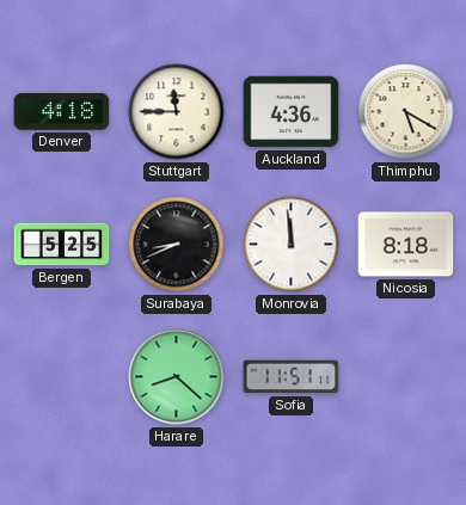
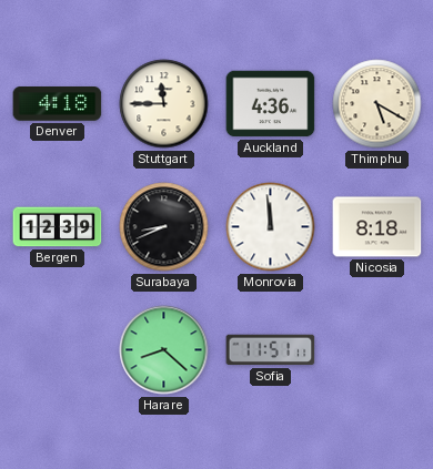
Bergen: 5:25 -> 12:39 (58, 227)
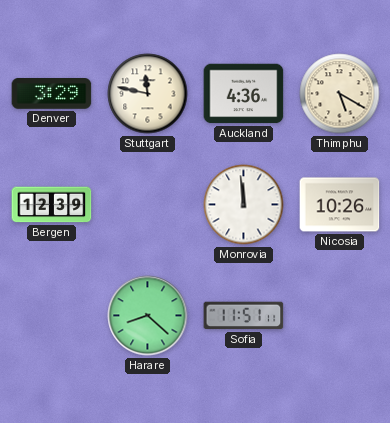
Denver: 4:18 -> 3:29 (52, 94)
Stuttgart: 11:45 -> 11:47 (148, 94)
Surabaya: 8:41 -> none (164, 227)
Nicosia: 8:18 -> 10:26 (340, 205)
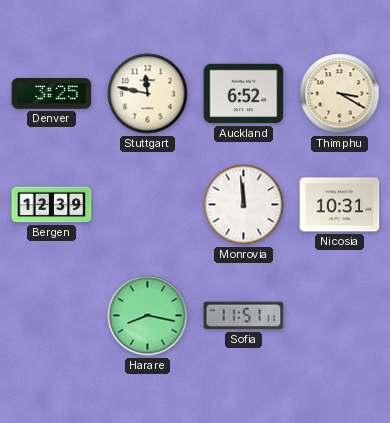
Denver: 3:29 -> 3:25 (52, 94)
Auckland: 4:36 -> 6:52 (244, 94)
Thimphu: 5:20 -> 3:20 (340, 94)
Nicosia: 10:26 -> 10:31 (340, 205)
Harare: 8:22 -> 8:17 (148, 316)
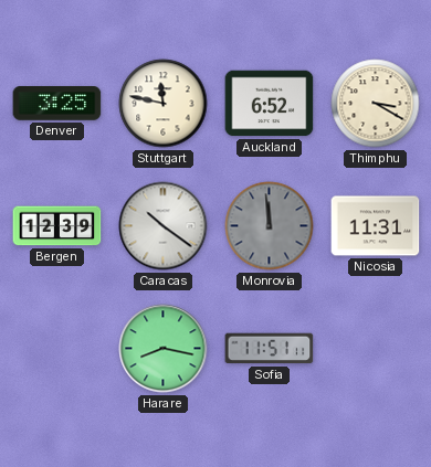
Caracas: none -> 10:21 (164, 226)
Monrovia dial: white -> grey (270, 226)
Nicosia: 10:31 -> 11:31 (376, 226)
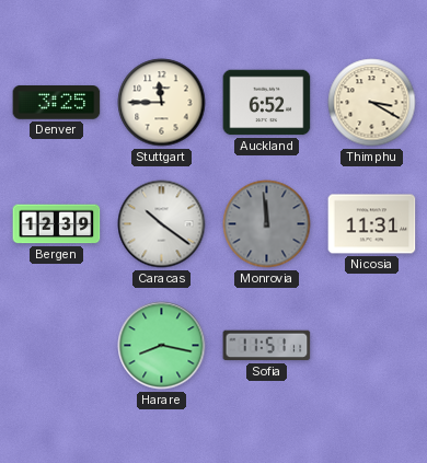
Stuttgart: 11:47 -> 11:45 (162, 103)
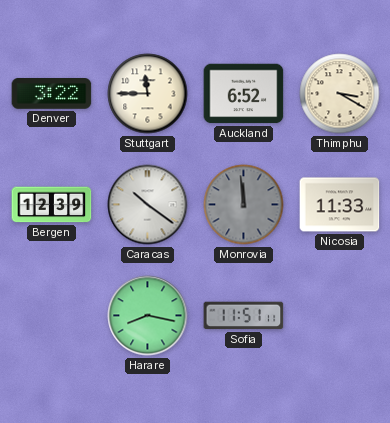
Denver: 3:25 -> 3:22 (52, 94)
Nicosia: 11:31 -> 11:33 (340, 205)
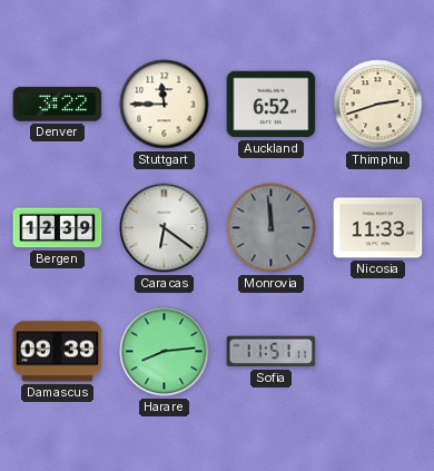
Thimphu: 3:20 -> 2:42 (378, 105)
Caracas: 10:21 -> 6:21 (165, 228)
Damascus: none -> 09:39 (58, 352)
Harare: 8:17 -> 8:14 (165, 352)
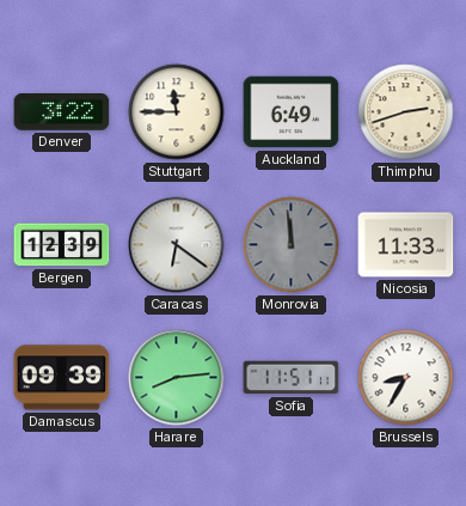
Auckland: 6:52 -> 6:49 (292, 112)
Brussels: none -> 8:35 (406, 378)
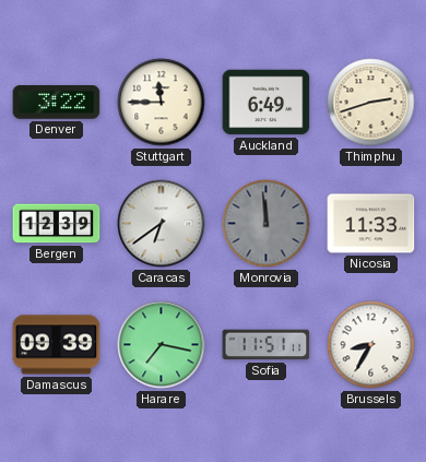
Caracas: 6:21 -> 6:39 (162, 224)
Harare: 8:14 -> 7:17 (162, 345)
